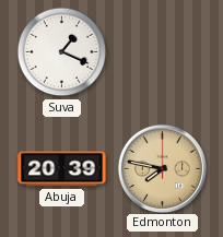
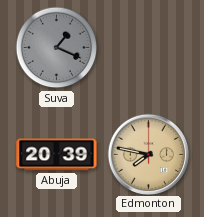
Suva dial: white -> grey (57, 48)
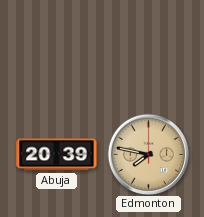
Suva: 1:19 -> none (57, 48)
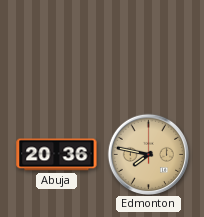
Abuja: 20:39 -> 20:36 (57, 155)
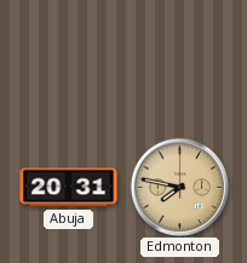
Abuja: 20:36 -> 20:31 (69, 188)
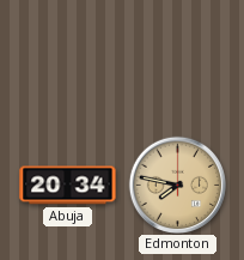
Abuja: 20:31 -> 20:34 (68, 186)
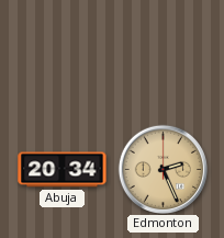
Edmonton: 7:47 -> 2:26 (163, 169)
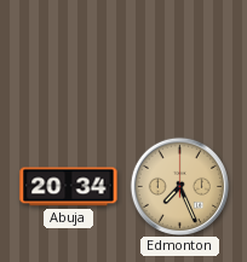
Edmonton: 2:26 -> 7:26 (179, 186)
